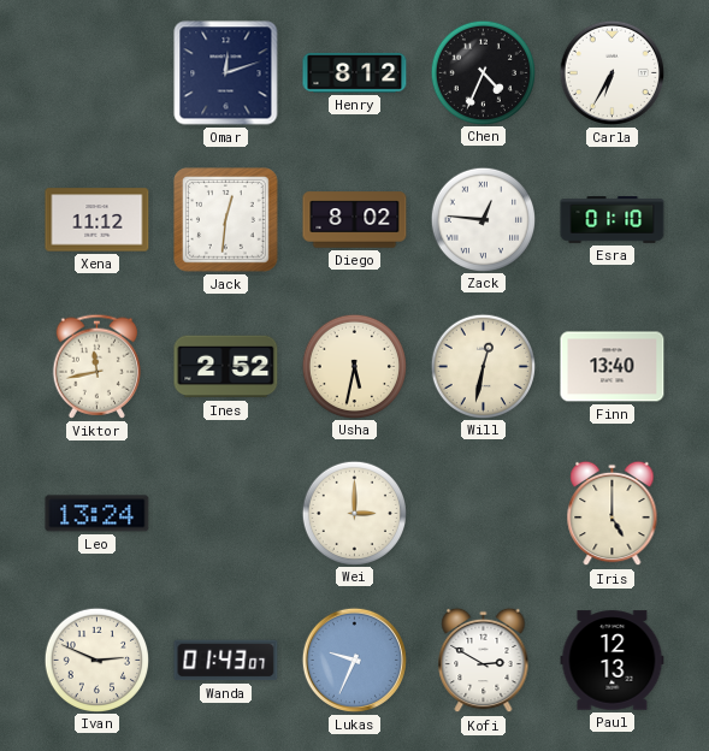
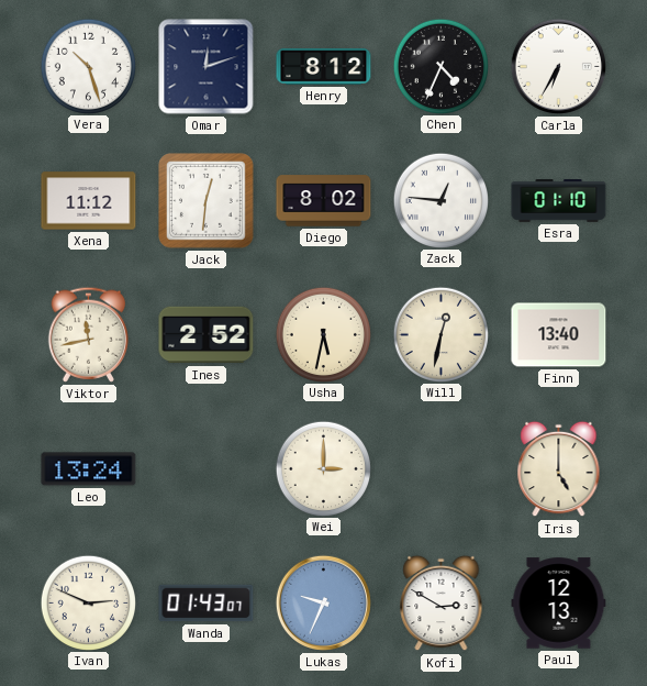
Vera: none -> 10:27 (88, 66)
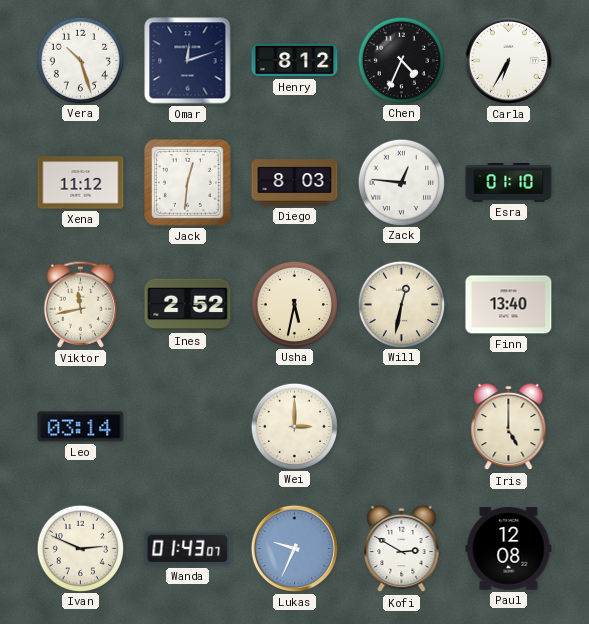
Diego: 8:02 -> 8:03 (295, 183)
Leo: 13:24 -> 03:14 (81, 427)
Paul: 12:13 -> 12:08 (509, 549)
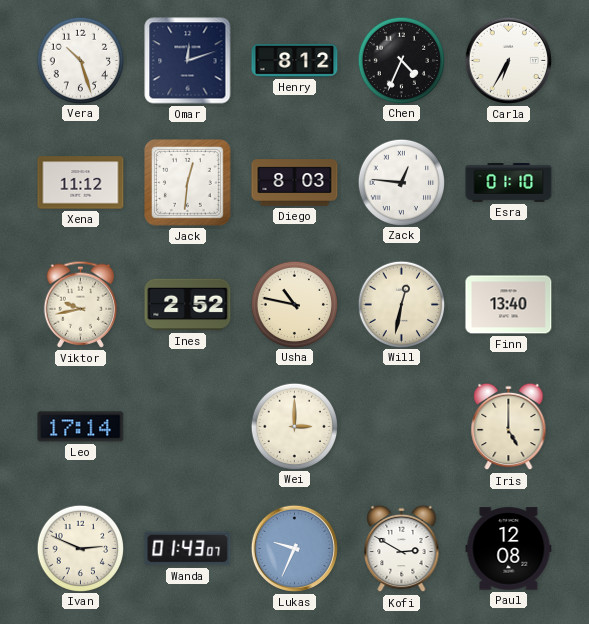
Viktor: 11:43 -> 9:43 (80, 304)
Usha: 5:32 -> 10:47 (294, 304)
Leo: 03:14 -> 17:14 (81, 427)
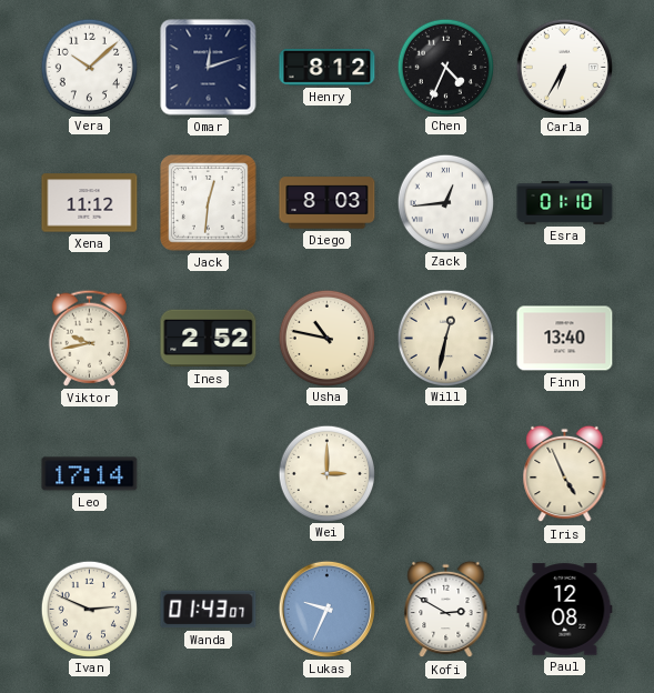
Vera: 10:27 -> 10:08 (89, 67)
Zack: 12:46 -> 12:44 (445, 202)
Iris: 5:00 -> 4:56 (565, 474)
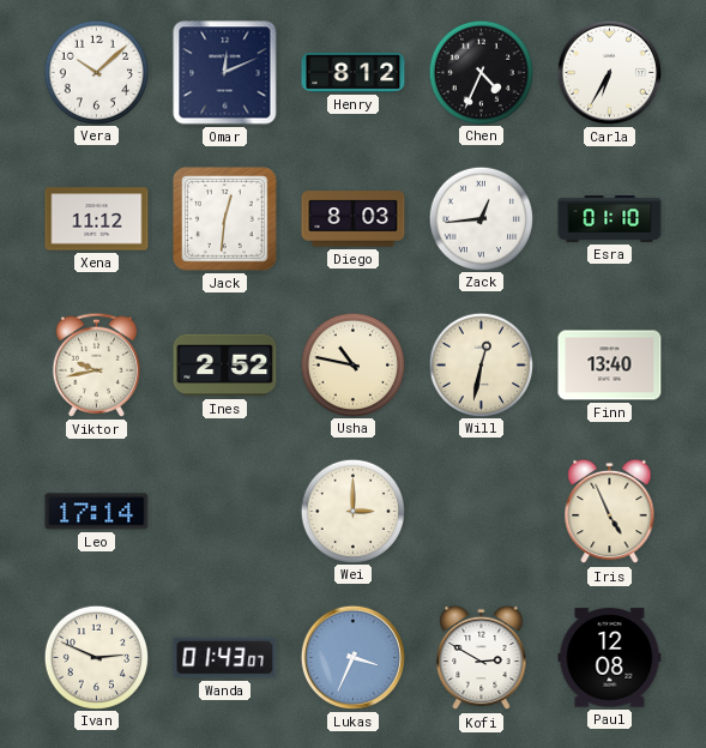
Omar: 12:12 -> 12:11 (225, 73)
Lukas: 9:34 -> 3:34 (352, 657)
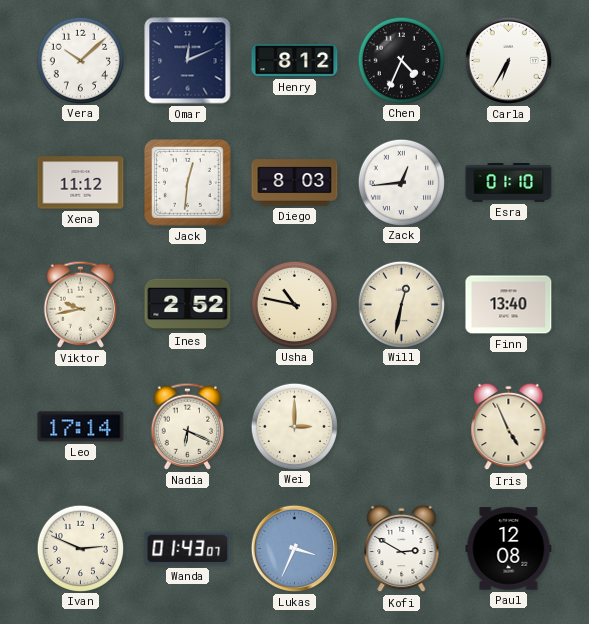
Nadia: none -> 6:19 (187, 426)
